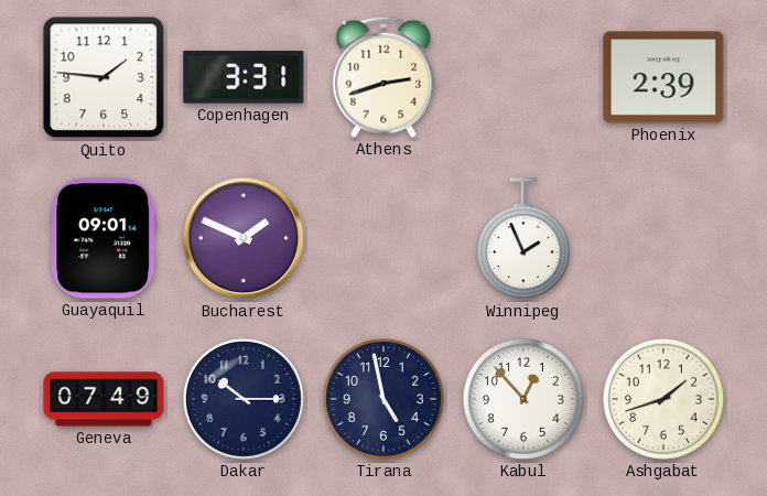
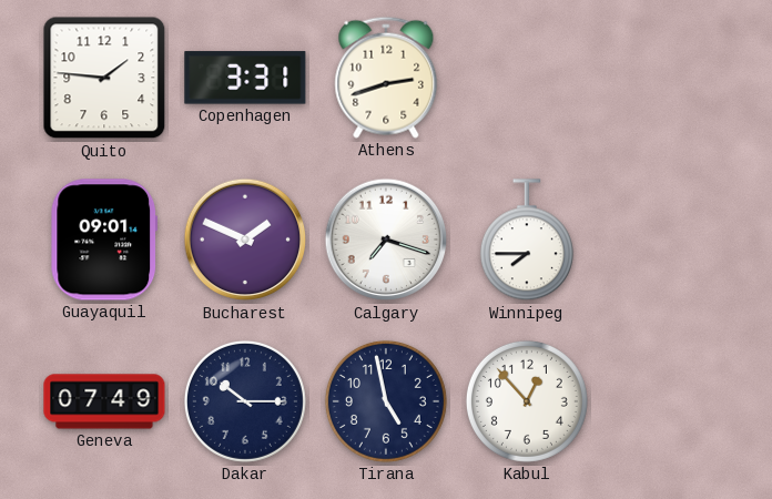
Phoenix: 2:39 -> none (663, 77)
Calgary: none -> 7:18 (386, 240)
Winnipeg: 1:56 -> 7:45 (527, 241)
Ashgabat: 1:42 -> none (663, 399)
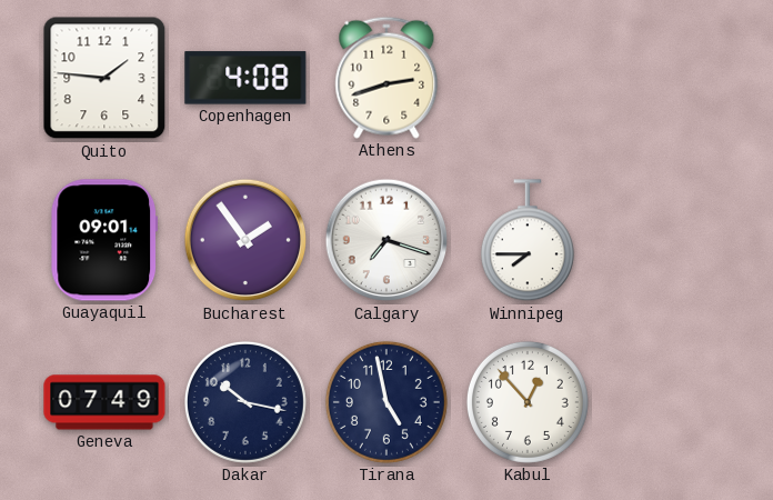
Copenhagen: 3:31 -> 4:08 (245, 78)
Bucharest: 1:49 -> 1:54 (245, 240)
Dakar: 10:15 -> 10:17 (245, 402)
